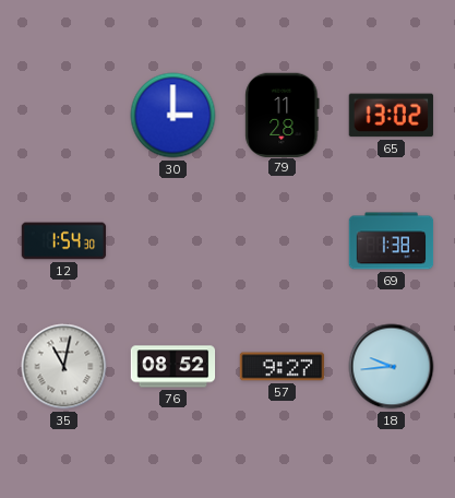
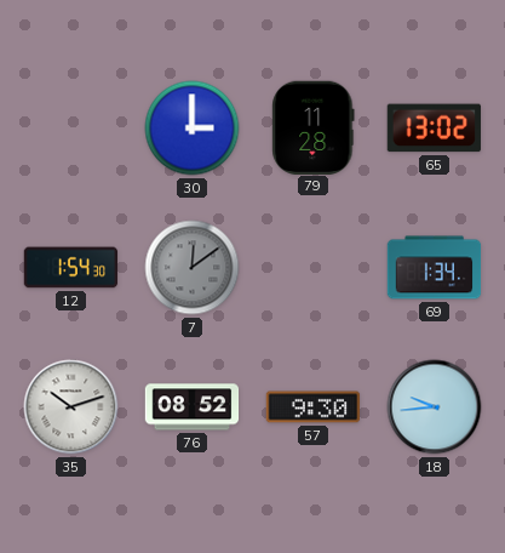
7: none -> 12:09 (193, 268)
69: 1:38 -> 1:34 (435, 268)
35: 11:02 -> 10:12 (71, 407)
57: 9:27 -> 9:30 (314, 407)
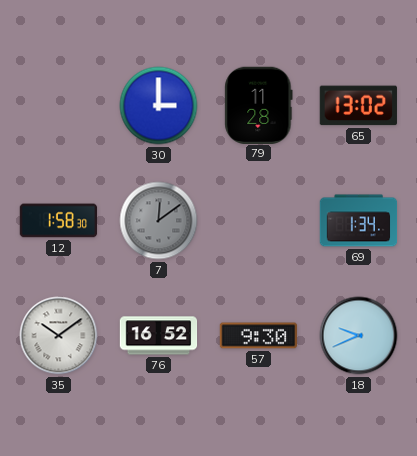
12: 1:54 -> 1:58 (59, 221)
35: 10:12 -> 10:09 (59, 336)
76: 08:52 -> 16:52 (159, 336)
18: 9:44 -> 9:41 (359, 336)
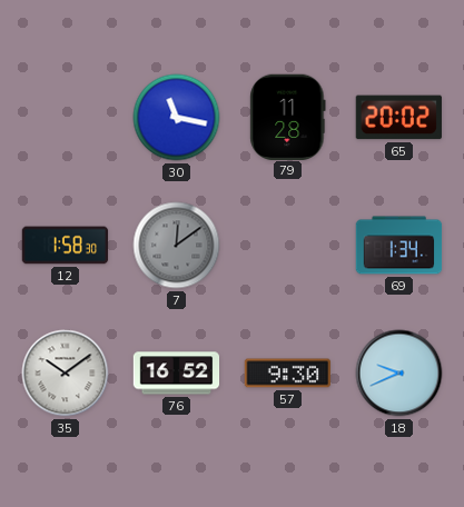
30: 3:00 -> 11:17 (177, 118)
65: 13:02 -> 20:02 (398, 118)
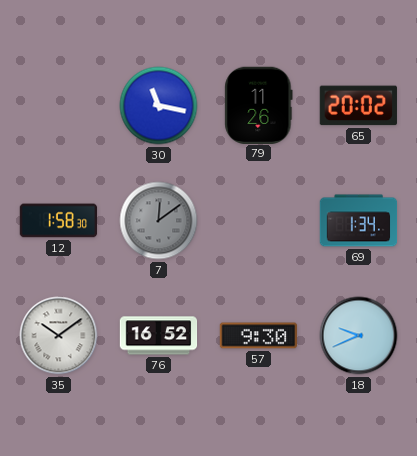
79: 11:28 -> 11:26 (259, 105)
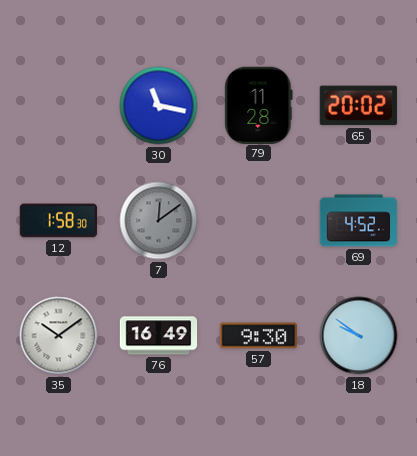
79: 11:26 -> 11:28 (259, 105)
69: 1:34 -> 4:52 (359, 221)
76: 16:52 -> 16:49 (159, 336)
18: 9:41 -> 9:51 (359, 336)
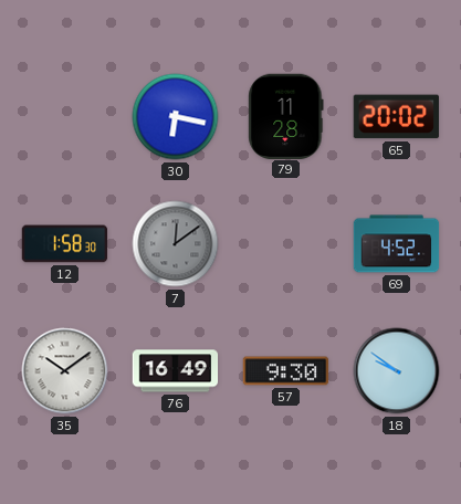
30: 11:17 -> 6:17 (176, 117)
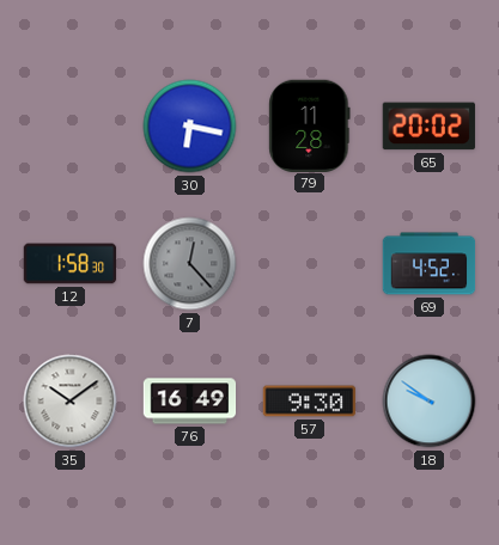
7: 12:09 -> 12:23 (190, 264)
